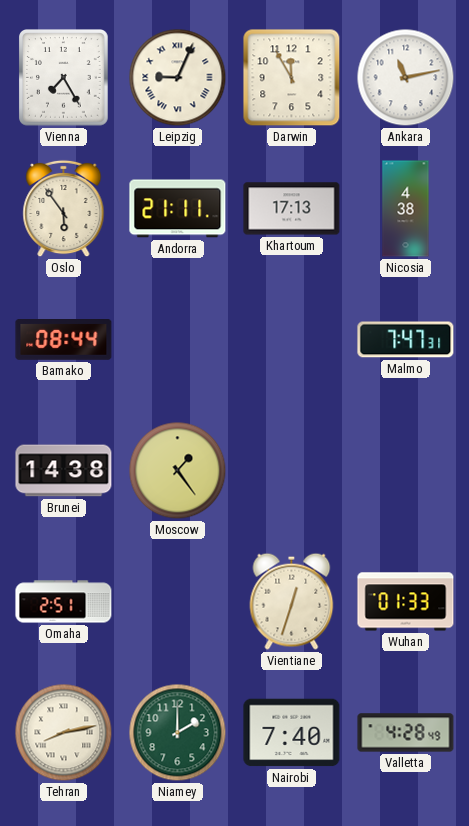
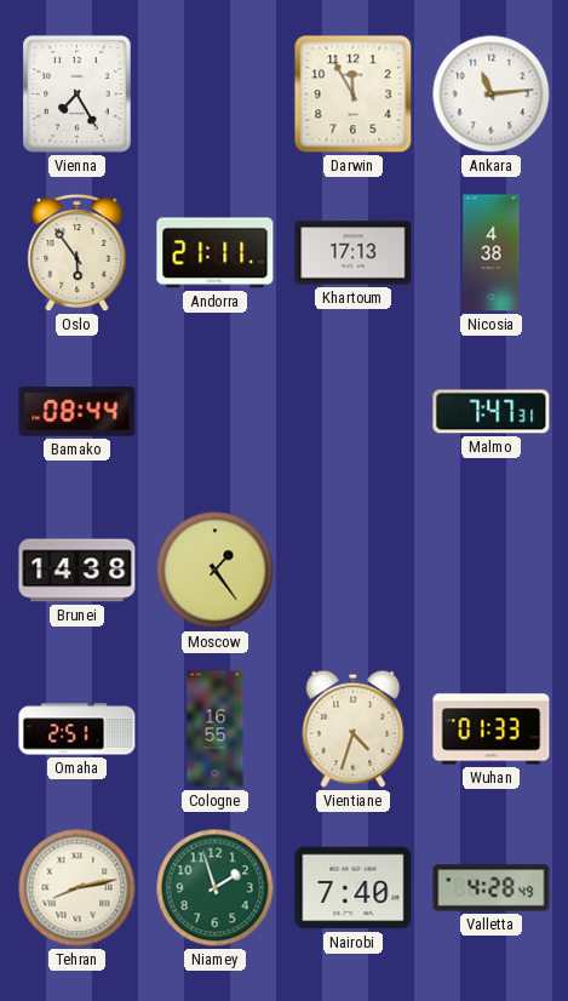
Leipzig: 9:04 -> none (178, 78)
Ankara: 11:13 -> 11:14 (492, 95)
Cologne: none -> 16:55 (216, 730)
Vientiane: 12:33 -> 4:33 (354, 728)
Niamey: 2:00 -> 1:57 (216, 888)
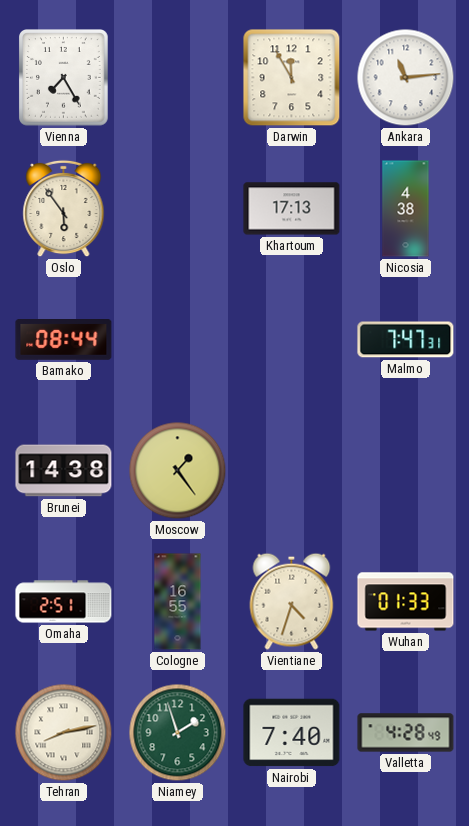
Andorra: 21:11 -> none (216, 253)
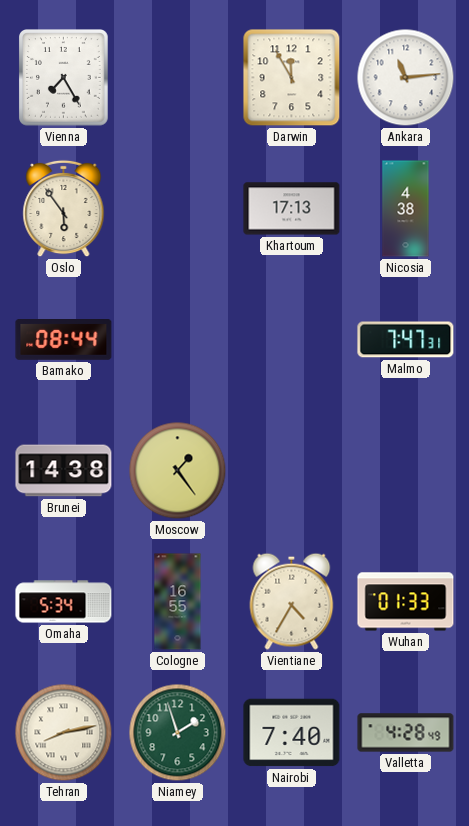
Omaha: 2:51 -> 5:34 (64, 602)
Vientiane: 4:33 -> 4:35 (292, 601)
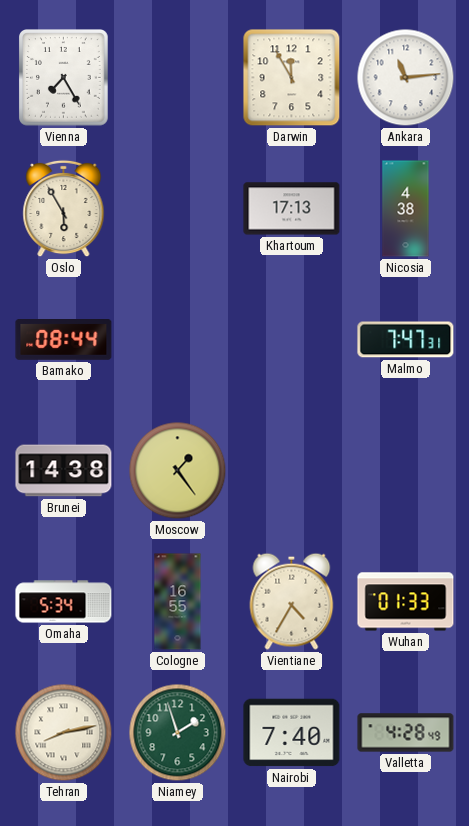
Oslo: 5:54 -> 5:55 (64, 209)
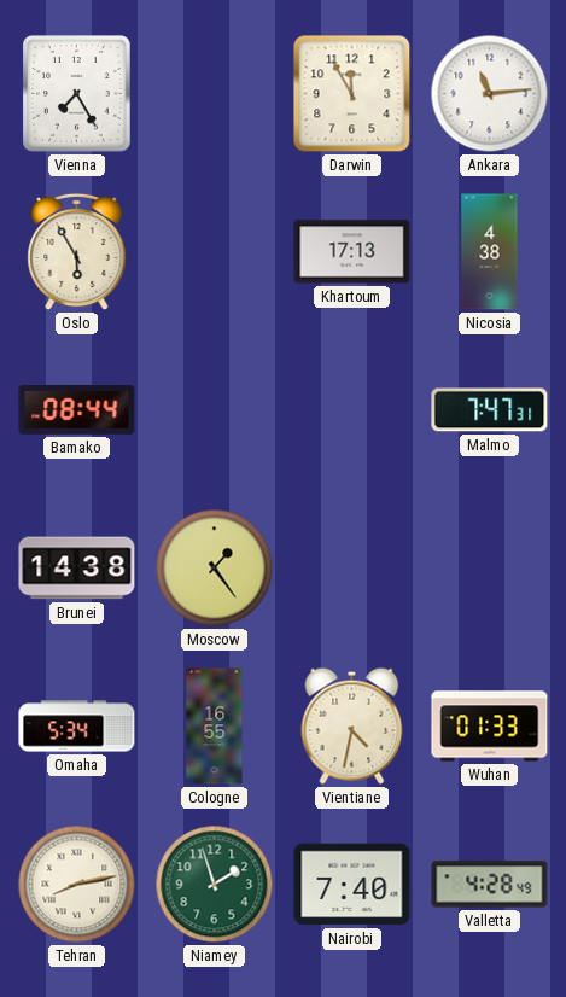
Vientiane: 4:35 -> 4:32 (352, 725)
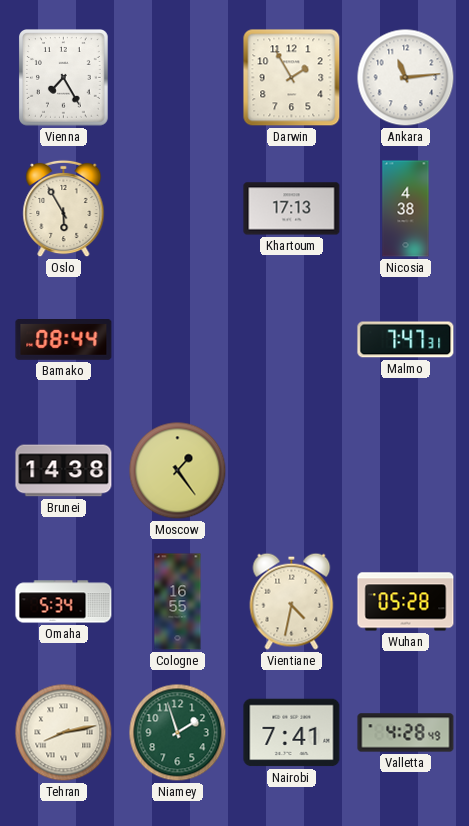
Darwin: 11:55 -> 1:55 (292, 78)
Wuhan: 01:33 -> 05:28 (406, 602)
Nairobi: 7:40 -> 7:41 (292, 733)
